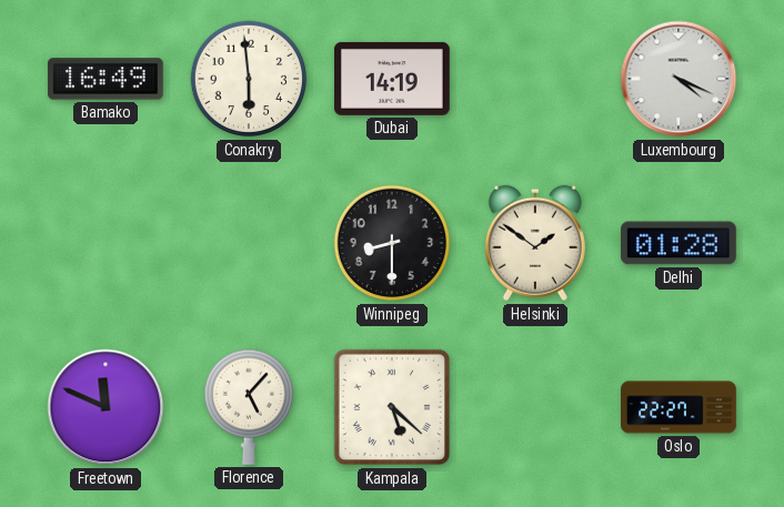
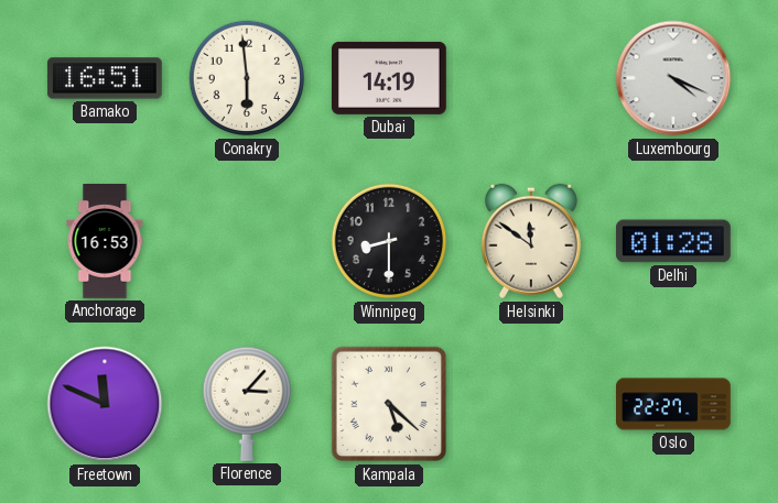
Bamako: 16:49 -> 16:51 (105, 78)
Anchorage: none -> 16:53 (105, 242)
Helsinki: 1:51 -> 11:51 (531, 241)
Florence: 5:07 -> 3:07 (246, 404)
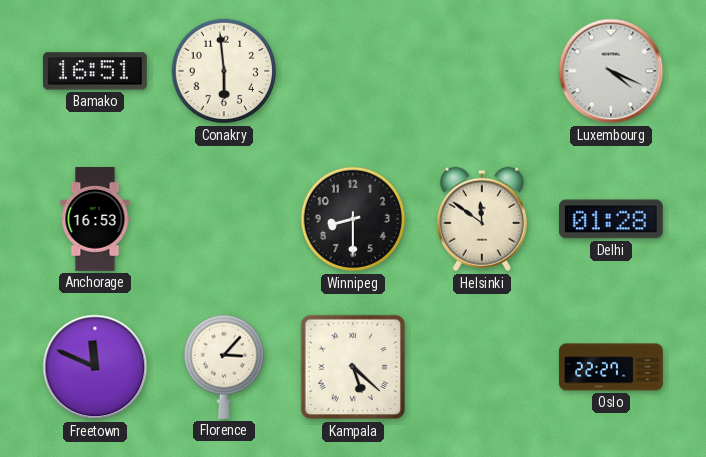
Dubai: 14:19 -> none (389, 78)
